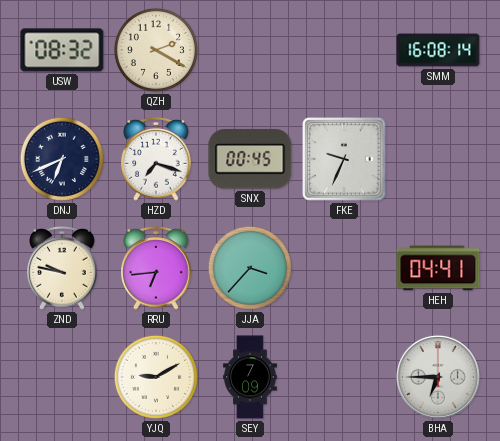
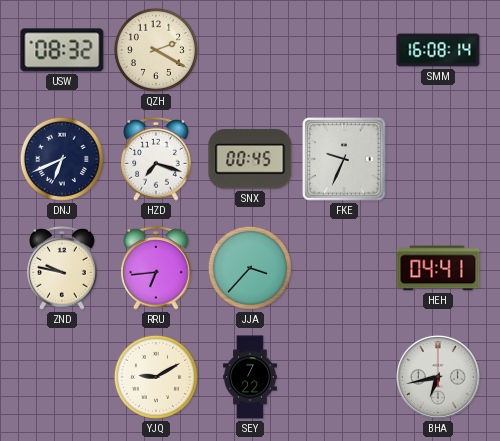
SEY: 7:09 -> 7:22 (250, 377)
BHA: 6:45 -> 6:43 (438, 377)
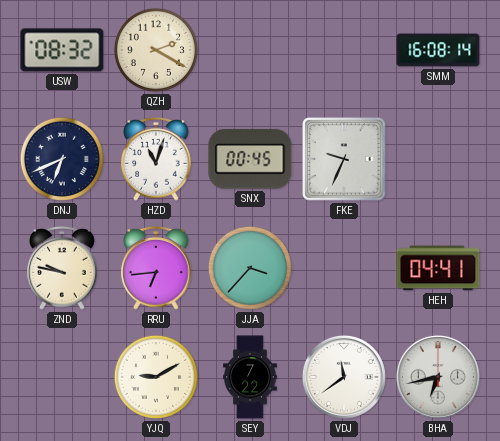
HZD: 7:18 -> 11:03 (156, 159)
VDJ: none -> 11:39 (344, 377)
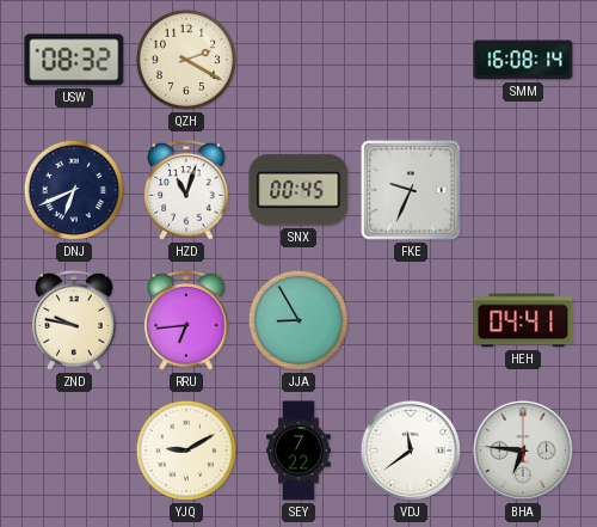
JJA: 3:37 -> 8:55 (298, 320)
BHA: 6:43 -> 6:46 (523, 451)
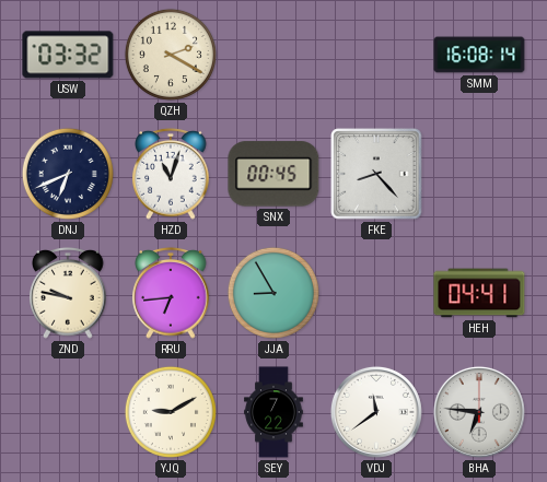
USW: 08:32 -> 03:32 (68, 55)
FKE: 9:34 -> 8:23 (376, 174)
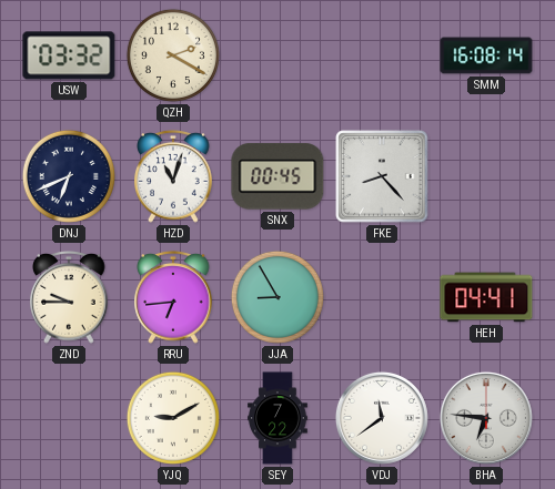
ZND: 9:47 -> 9:45 (69, 297)
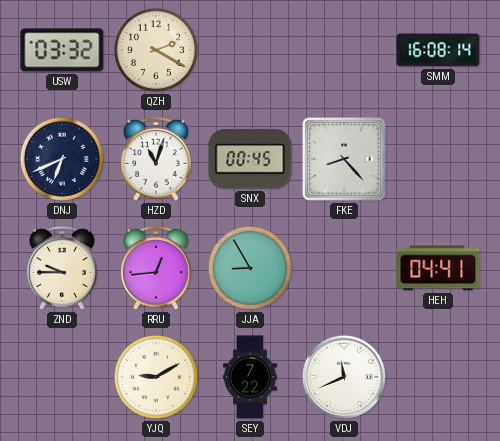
RRU: 6:44 -> 12:44 (156, 268)
VDJ: 11:39 -> 11:41 (344, 377)
BHA: 6:46 -> none (486, 418)
